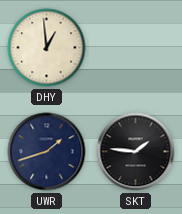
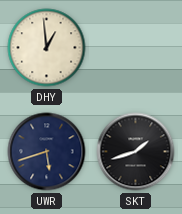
UWR: 1:42 -> 5:42 (47, 152)
SKT: 1:46 -> 1:42 (136, 152)
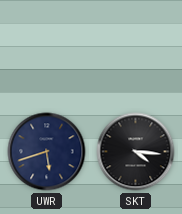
DHY: 12:59 -> none (47, 48)
SKT: 1:42 -> 4:16 (136, 152)
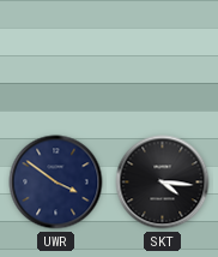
UWR: 5:42 -> 3:51 (56, 183)
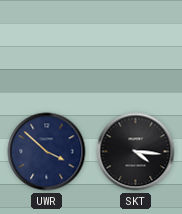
UWR: 3:51 -> 3:52 (47, 152)
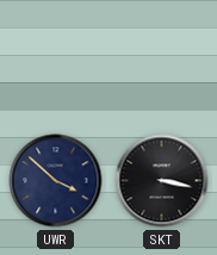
SKT: 4:16 -> 3:17 (162, 181)
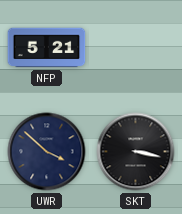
NFP: none -> 5:21 (47, 48)
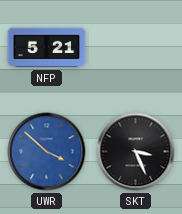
UWR dial: navy -> blue (47, 152)
SKT: 3:17 -> 3:26 (136, 152)
